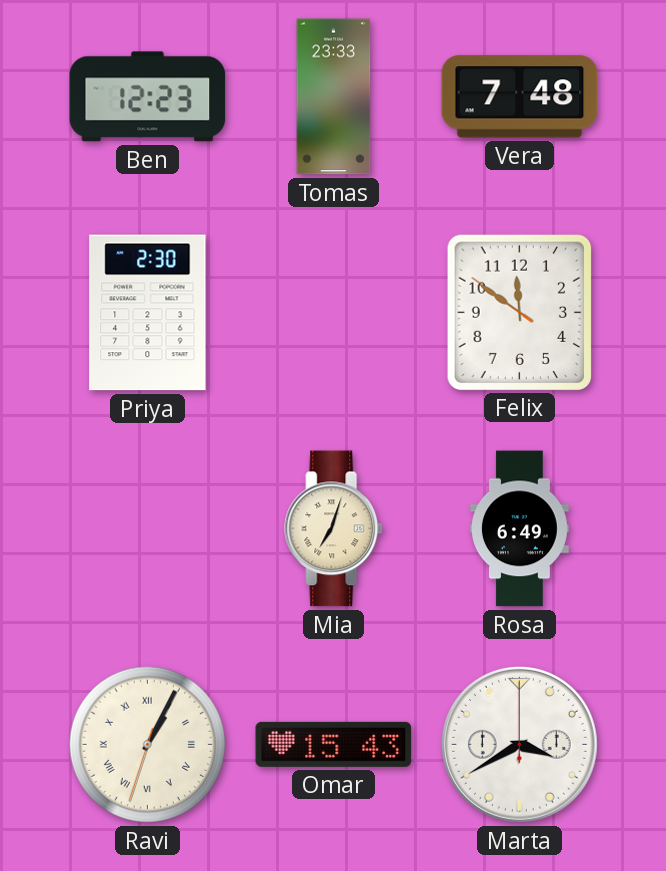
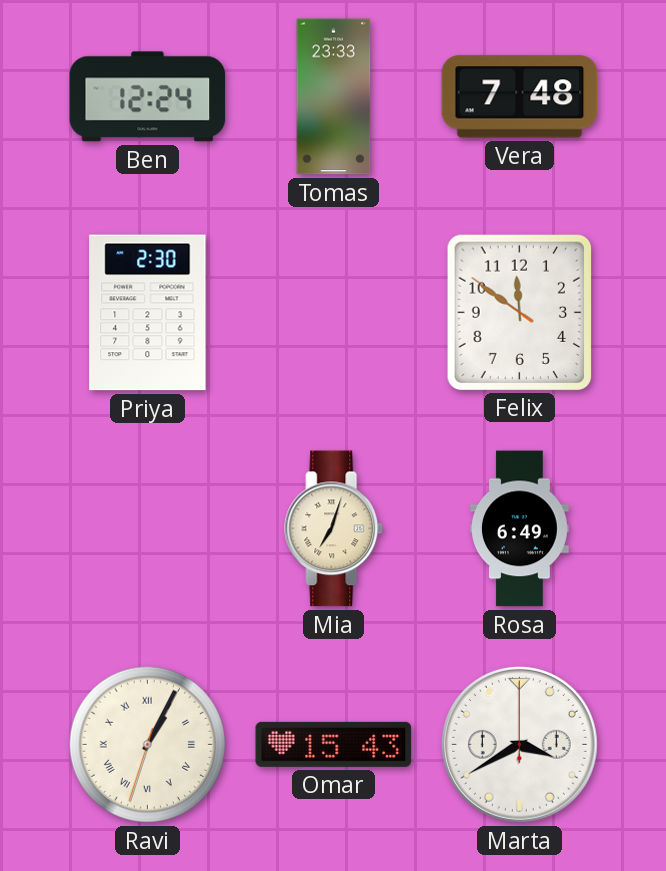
Ben: 12:23 -> 12:24 (148, 97)
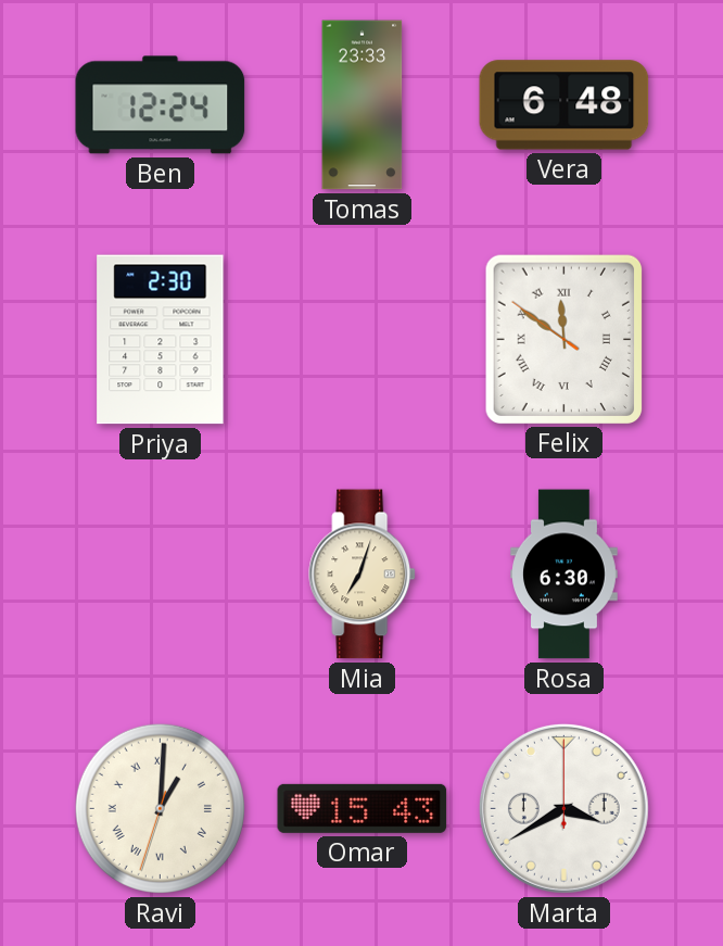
Vera: 7:48 -> 6:48 (565, 105)
Felix numerals: Arabic -> Roman (563, 339)
Rosa: 6:49 -> 6:30 (565, 575)
Ravi: 1:04 -> 1:00 (160, 808)
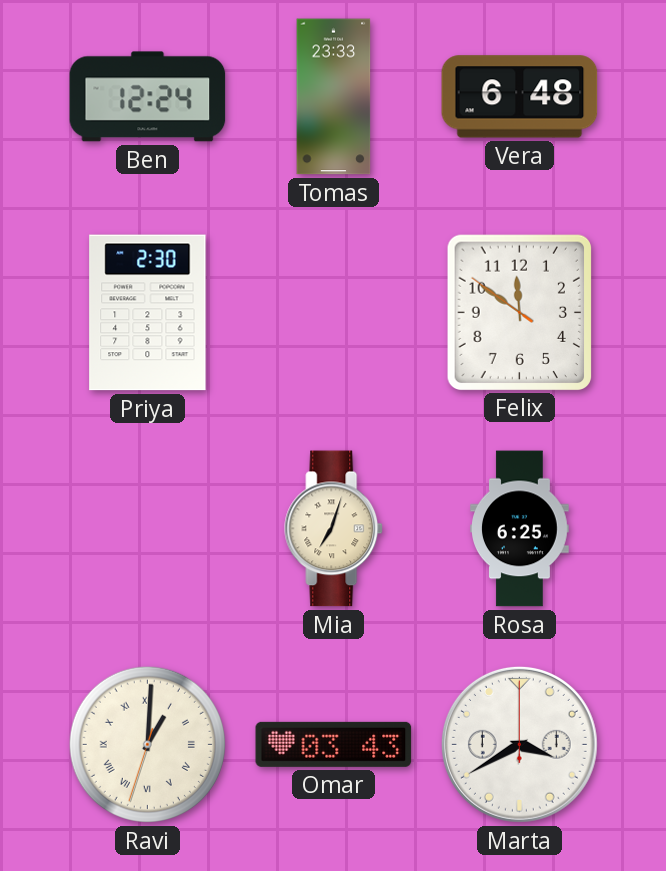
Felix numerals: Roman -> Arabic (519, 312)
Rosa: 6:30 -> 6:25 (520, 529)
Omar: 15:43 -> 03:43 (334, 744)
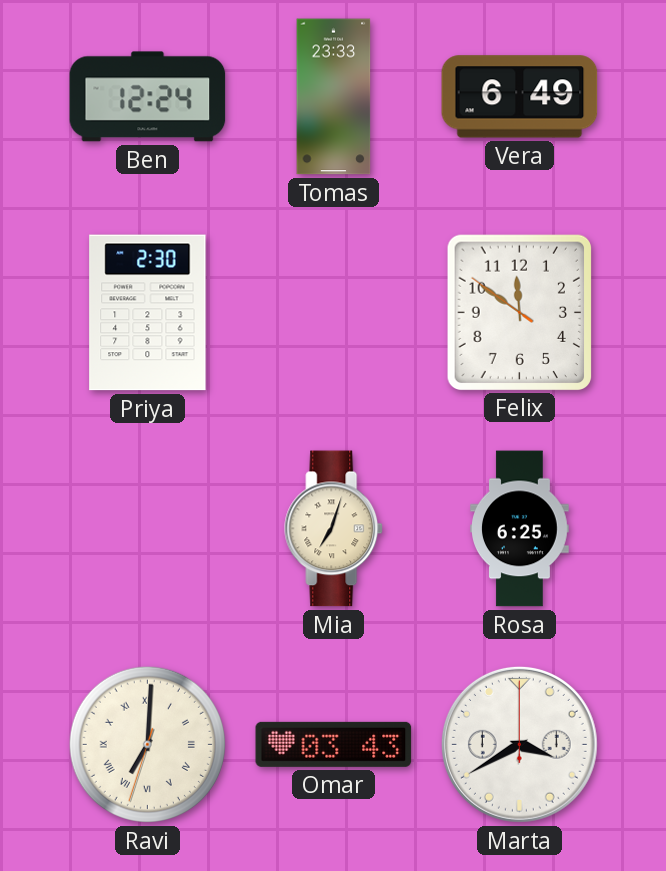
Vera: 6:48 -> 6:49 (520, 97)
Ravi: 1:00 -> 7:00 (147, 744)
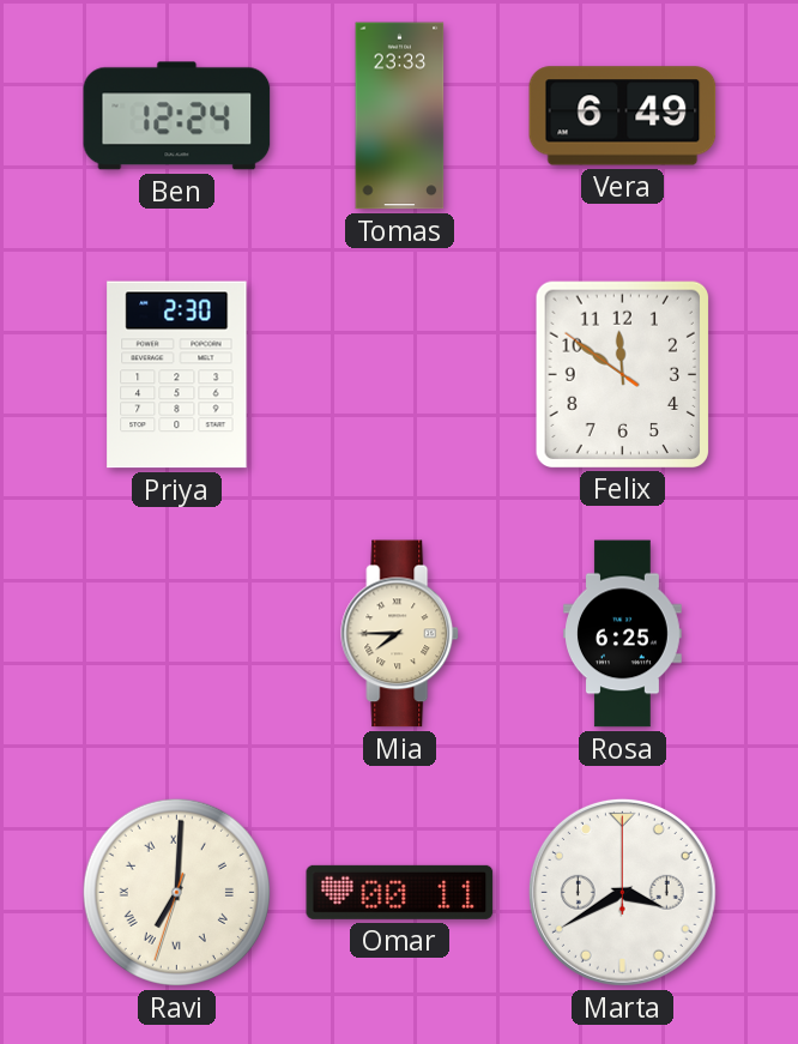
Mia: 7:03 -> 7:45 (400, 634)
Omar: 03:43 -> 00:11 (400, 892)
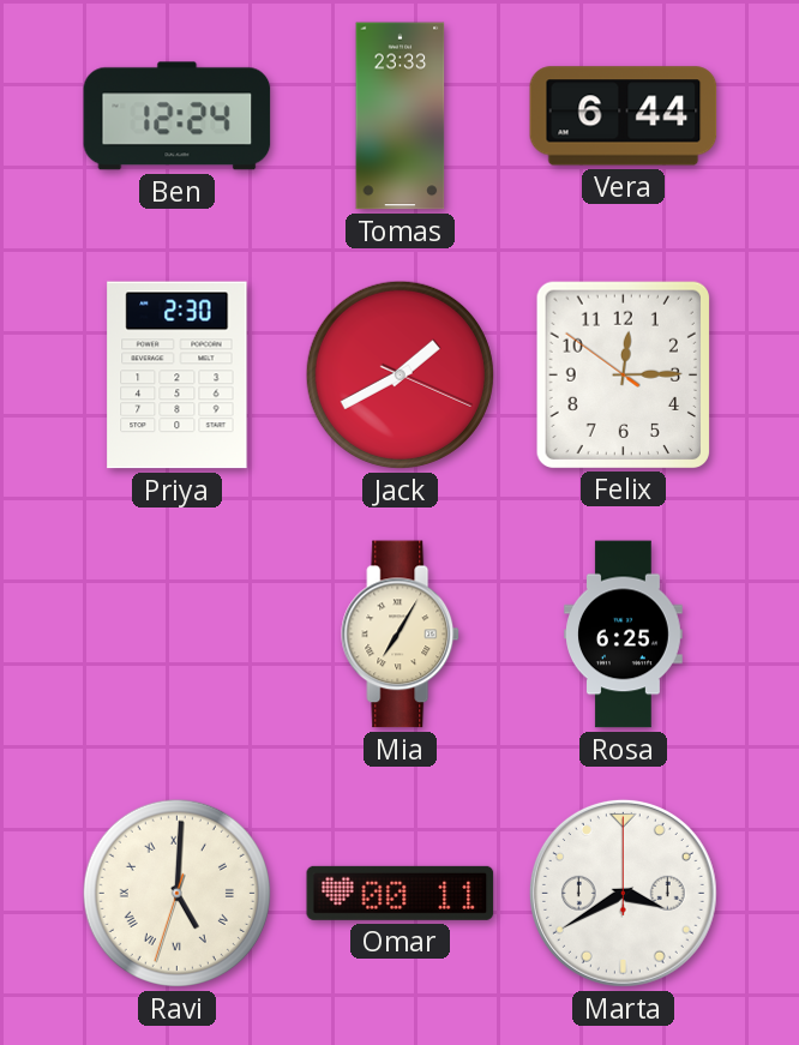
Vera: 6:49 -> 6:44 (624, 116)
Jack: none -> 1:40 (400, 374)
Felix: 11:50 -> 12:14 (623, 374)
Mia: 7:45 -> 7:05 (401, 635)
Ravi: 7:00 -> 5:00 (176, 893)
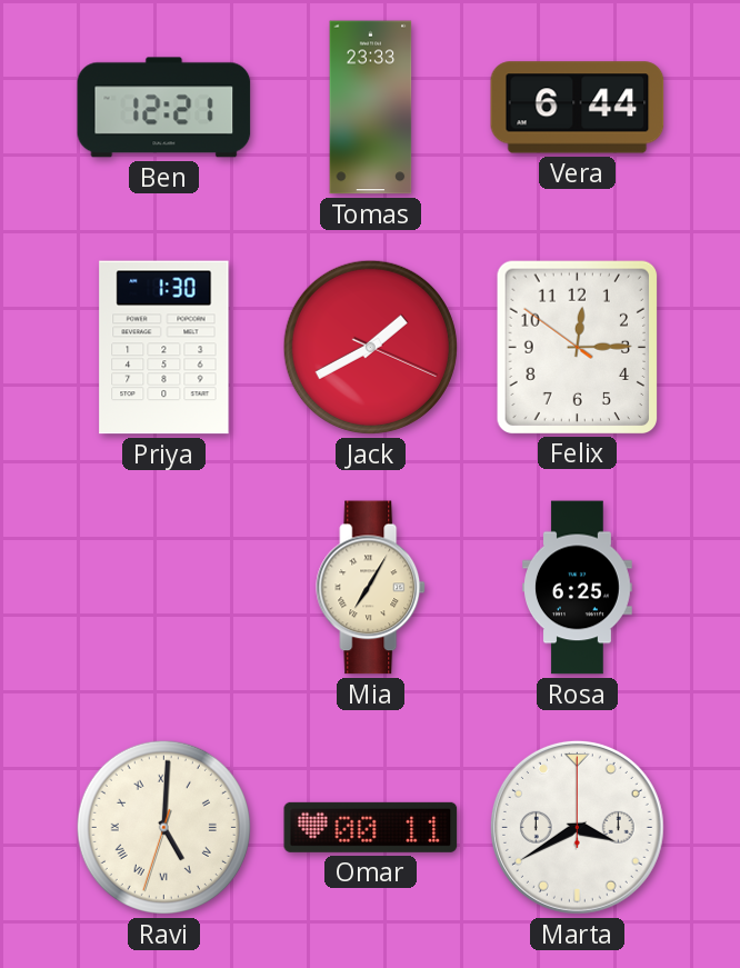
Ben: 12:24 -> 12:21 (164, 108)
Priya: 2:30 -> 1:30 (164, 348)
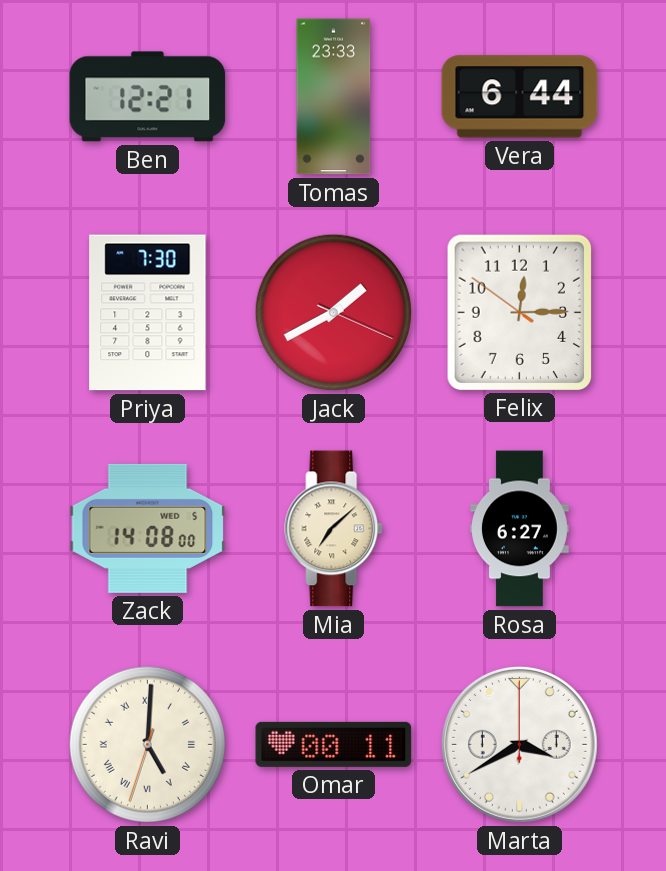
Priya: 1:30 -> 7:30 (148, 313)
Zack: none -> 14:08 (148, 528)
Mia: 7:05 -> 7:08 (334, 529)
Rosa: 6:25 -> 6:27 (520, 529)
